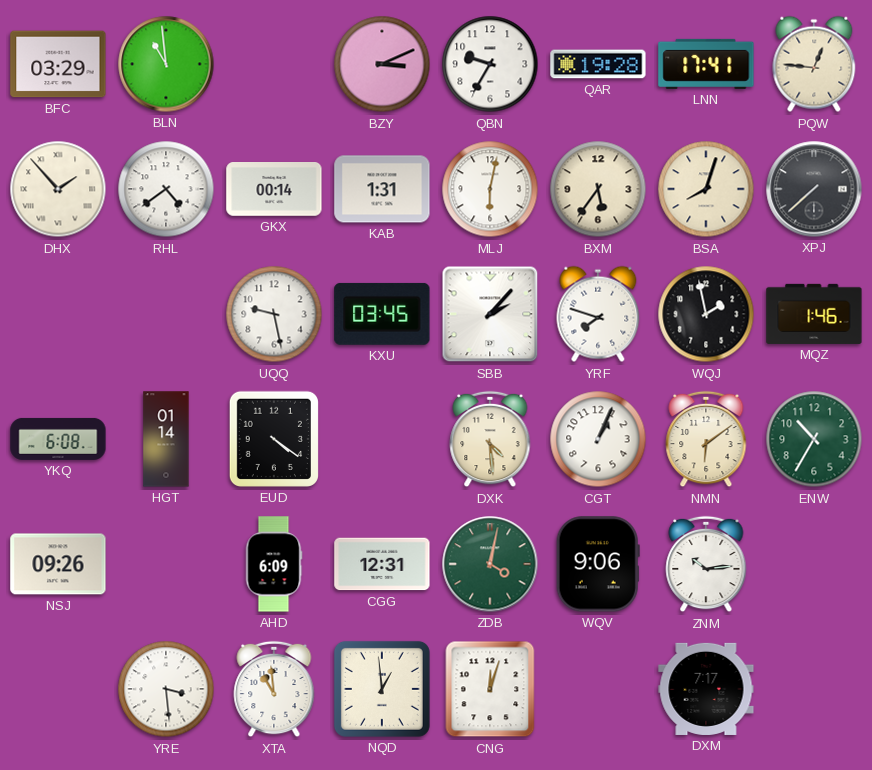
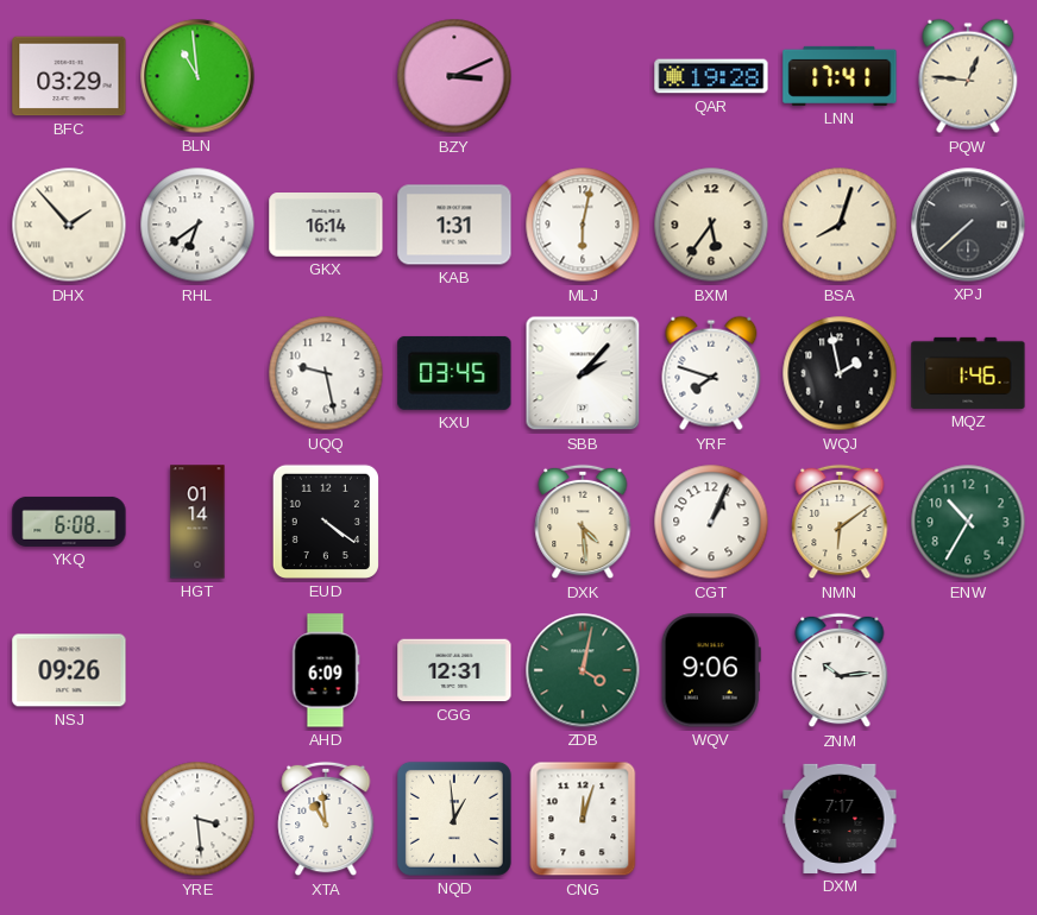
QBN: 9:35 -> none (490, 64)
RHL: 4:39 -> 6:39 (197, 225)
GKX: 00:14 -> 16:14 (326, 225)
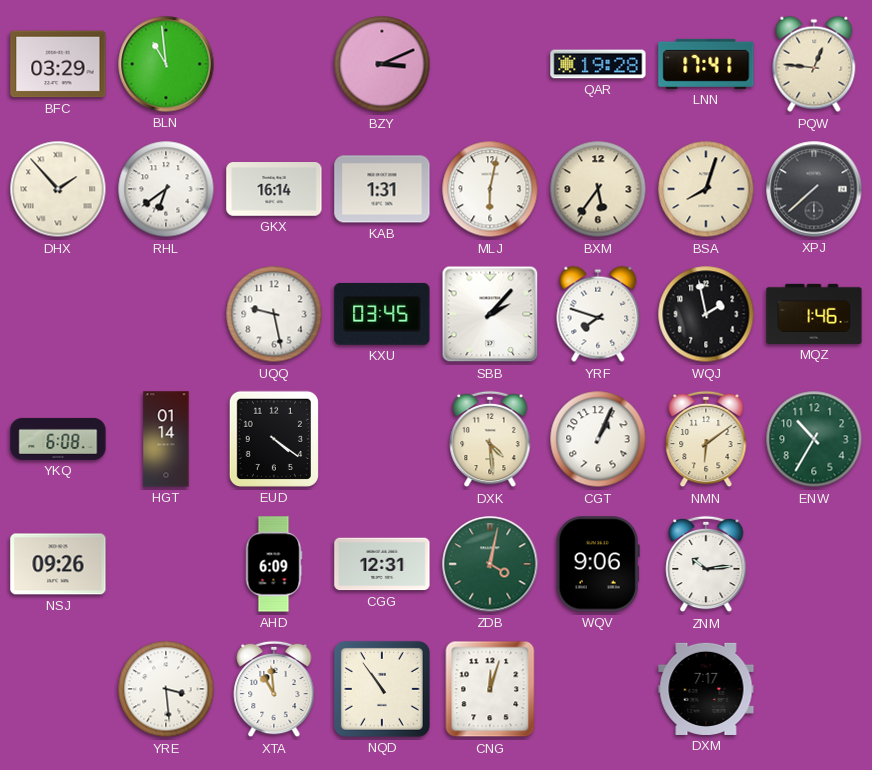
NQD: 12:59 -> 10:54 (382, 689)
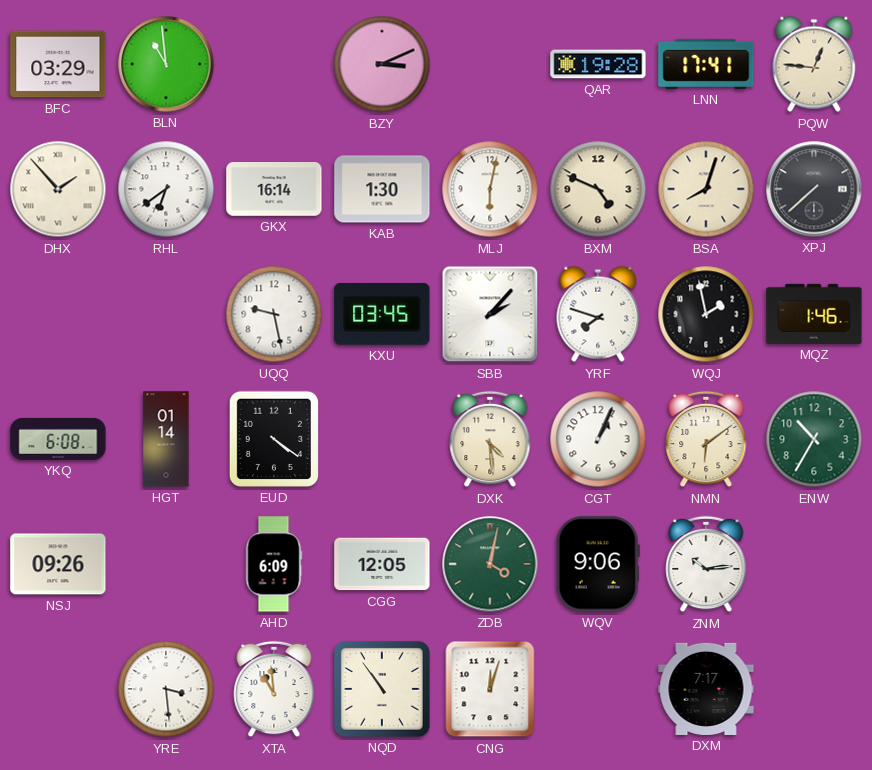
KAB: 1:31 -> 1:30 (382, 189)
BXM: 5:36 -> 4:49 (598, 189)
CGG: 12:31 -> 12:05 (382, 564)
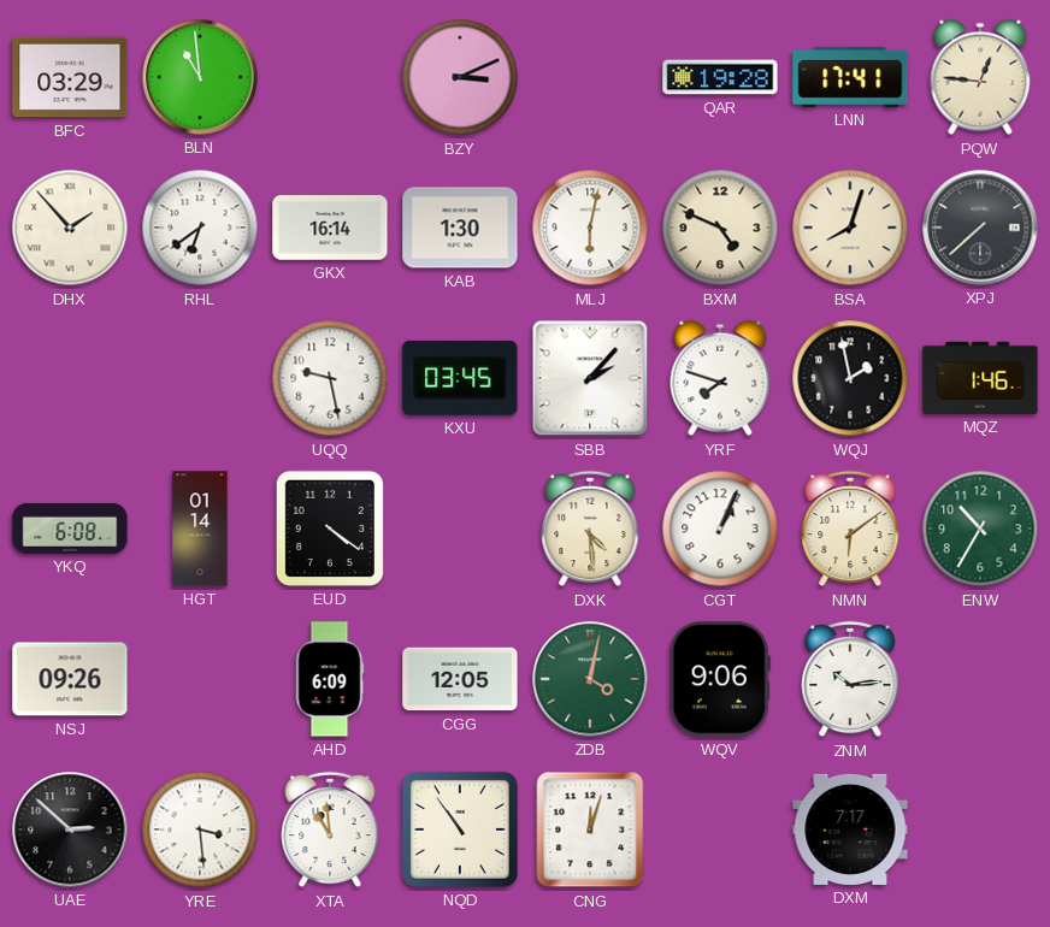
UAE: none -> 2:52 (70, 829)
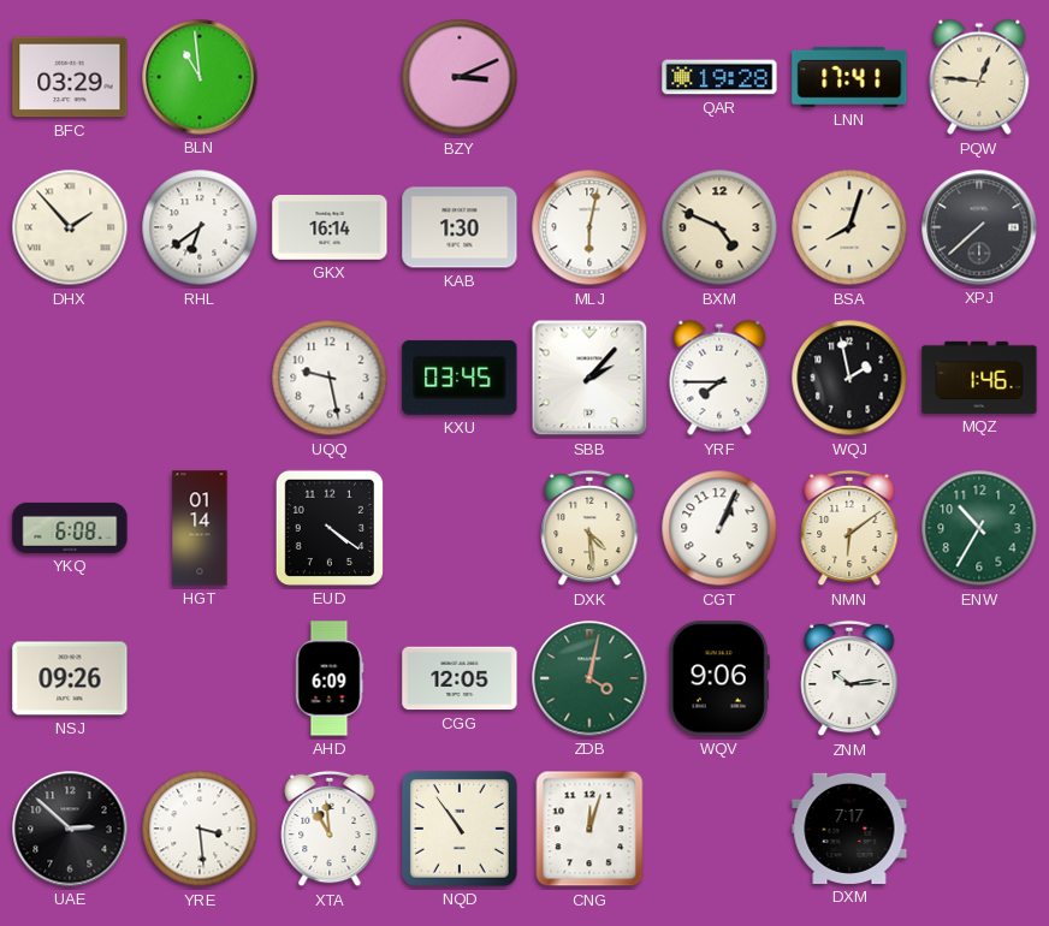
YRF: 7:48 -> 7:45 (719, 378)
